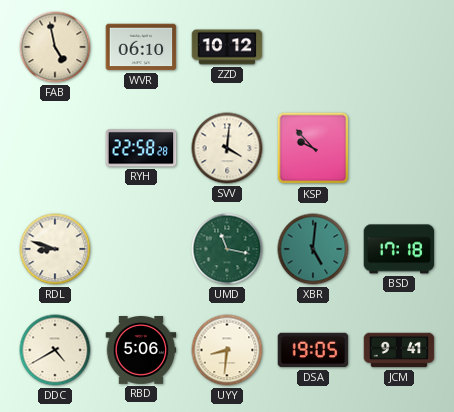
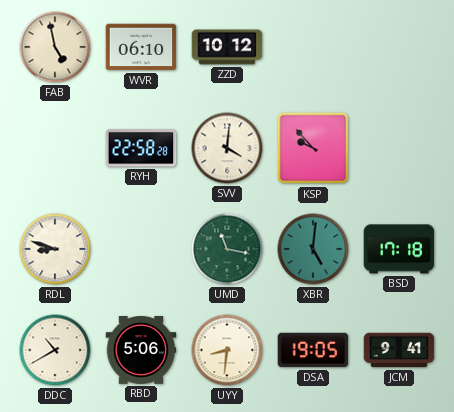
DDC: 4:40 -> 10:40 (55, 350)
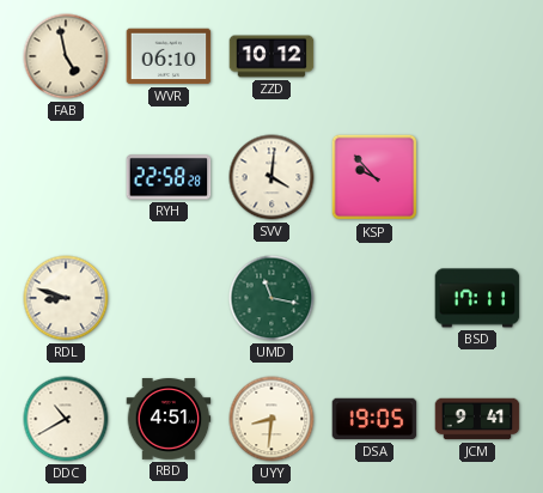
XBR: 5:01 -> none (313, 249)
BSD: 17:18 -> 17:11 (477, 298)
RBD: 5:06 -> 4:51 (169, 420)
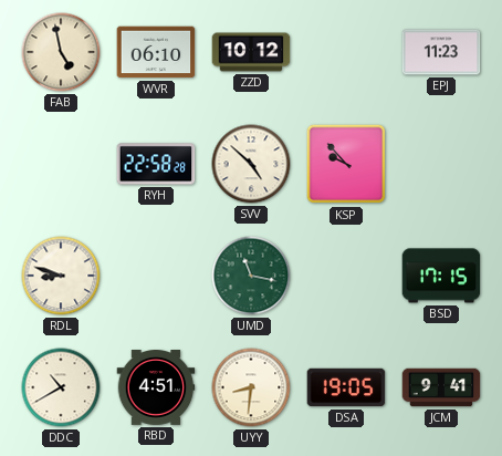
EPJ: none -> 11:23 (441, 52)
SVV: 4:01 -> 4:52 (251, 164)
BSD: 17:11 -> 17:15 (441, 276)
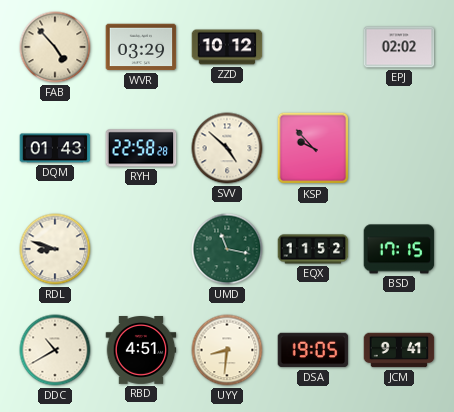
FAB: 4:58 -> 4:53 (55, 47)
WVR: 06:10 -> 03:29 (141, 47)
EPJ: 11:23 -> 02:02 (399, 47)
DQM: none -> 01:43 (55, 148)
EQX: none -> 11:52 (313, 249)
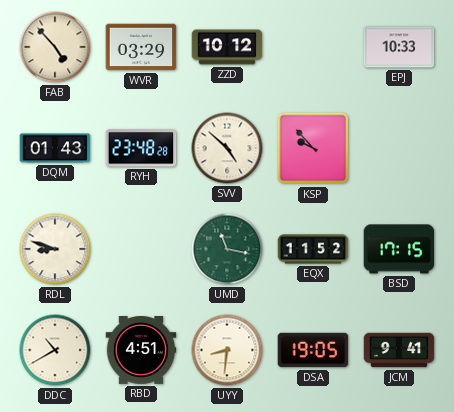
EPJ: 02:02 -> 10:33 (399, 47)
RYH: 22:58 -> 23:48 (141, 148)
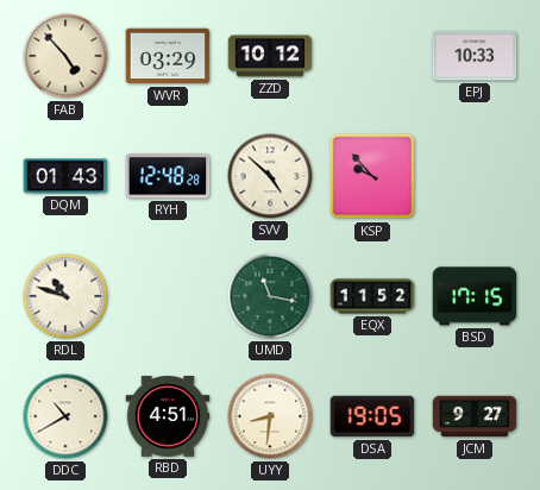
RYH: 23:48 -> 12:48 (168, 176)
RDL: 8:48 -> 10:48 (65, 296)
JCM: 9:41 -> 9:27 (475, 416)
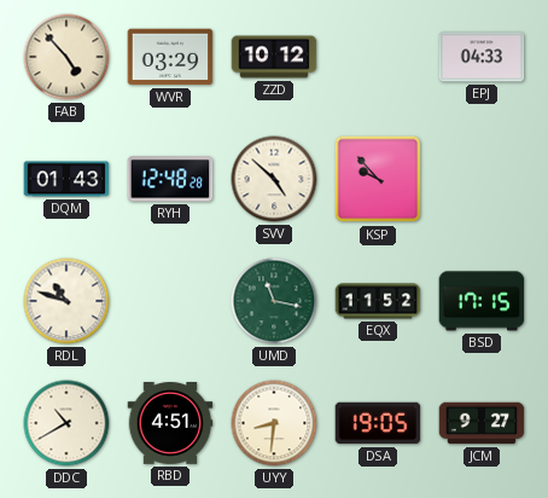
EPJ: 10:33 -> 04:33 (482, 57)
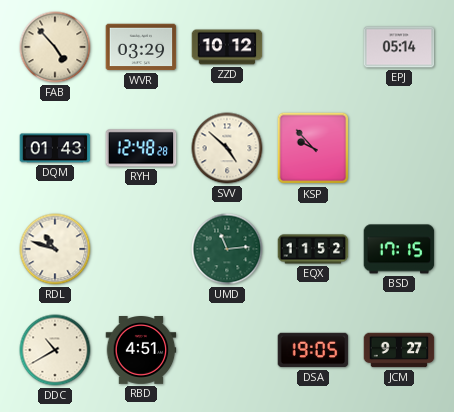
EPJ: 04:33 -> 05:14 (399, 47)
UMD: 11:17 -> 11:14 (227, 249)
UYY: 8:31 -> none (274, 423)
